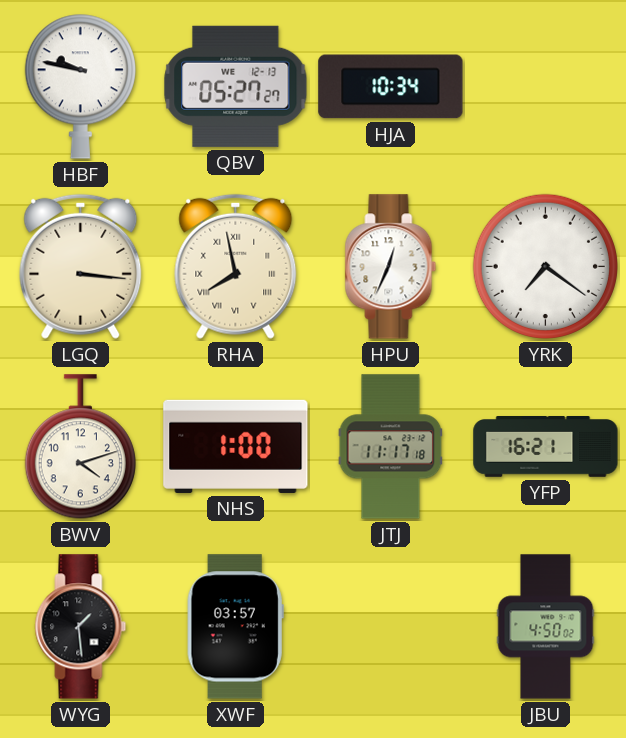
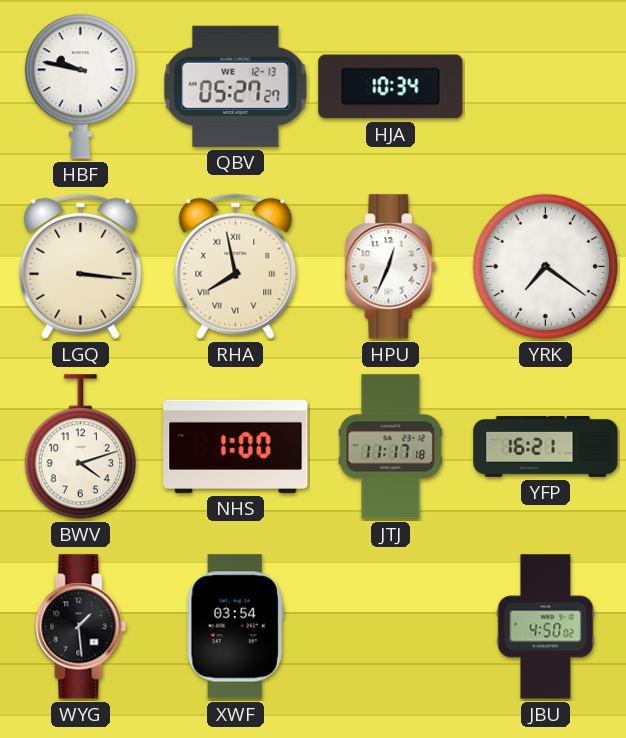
XWF: 03:57 -> 03:54 (235, 627)
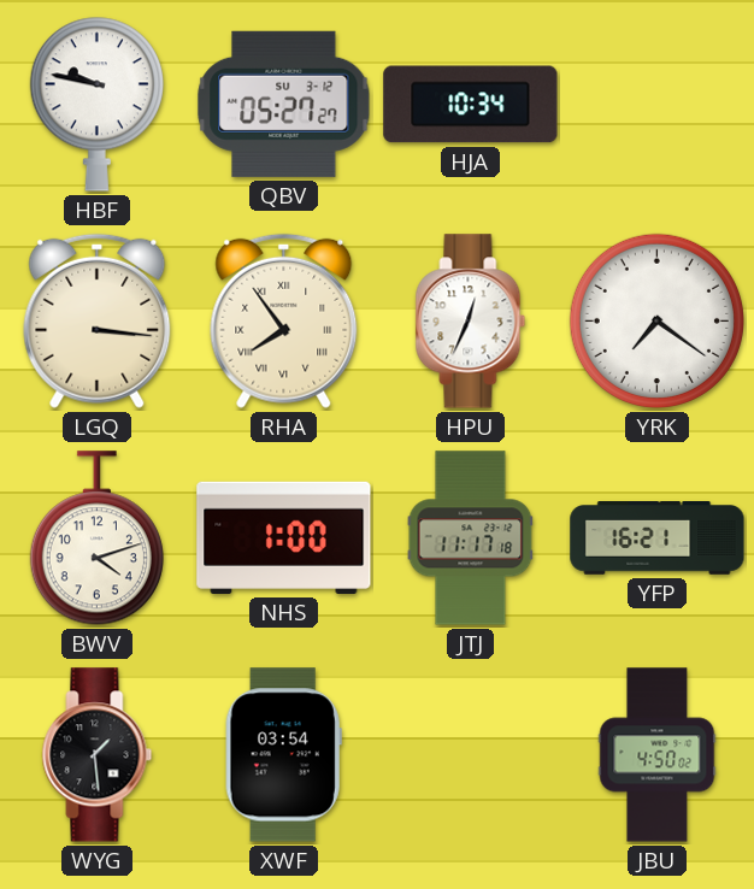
QBV date: WE 12-13 -> SU 3-12 (284, 104)
RHA: 7:58 -> 7:54 (284, 320)
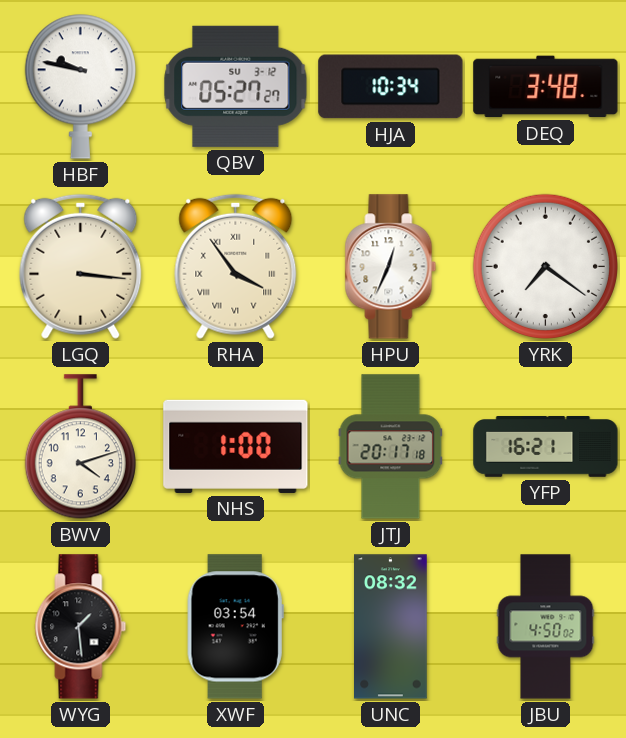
DEQ: none -> 3:48 (546, 87)
RHA: 7:54 -> 3:54 (236, 266)
JTJ: 11:17 -> 20:17 (391, 447)
UNC: none -> 08:32 (391, 627)
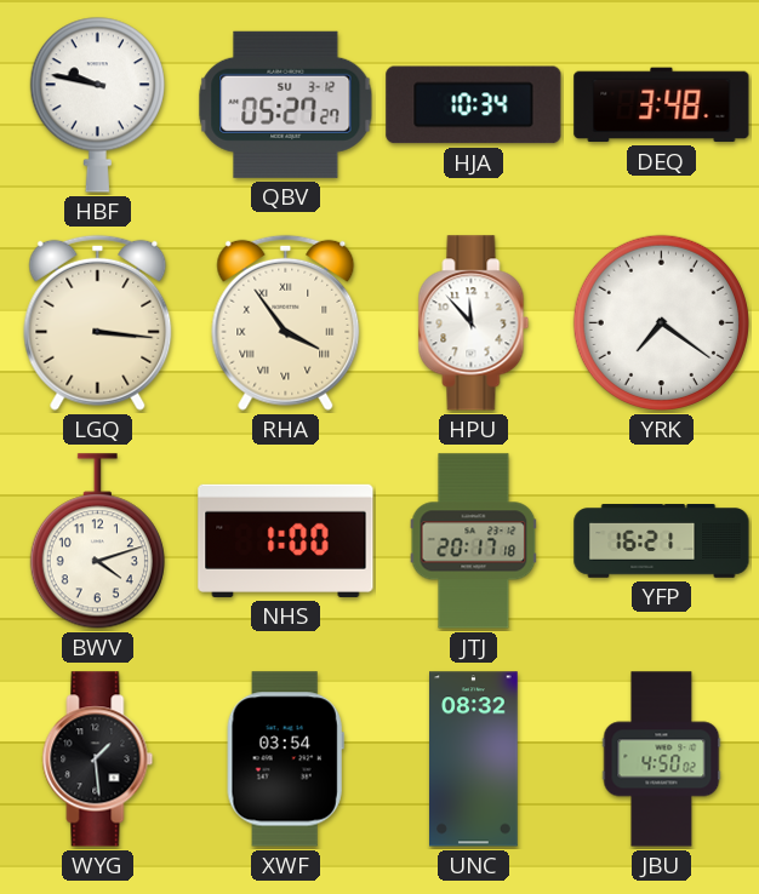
HPU: 12:34 -> 11:53 (474, 323)
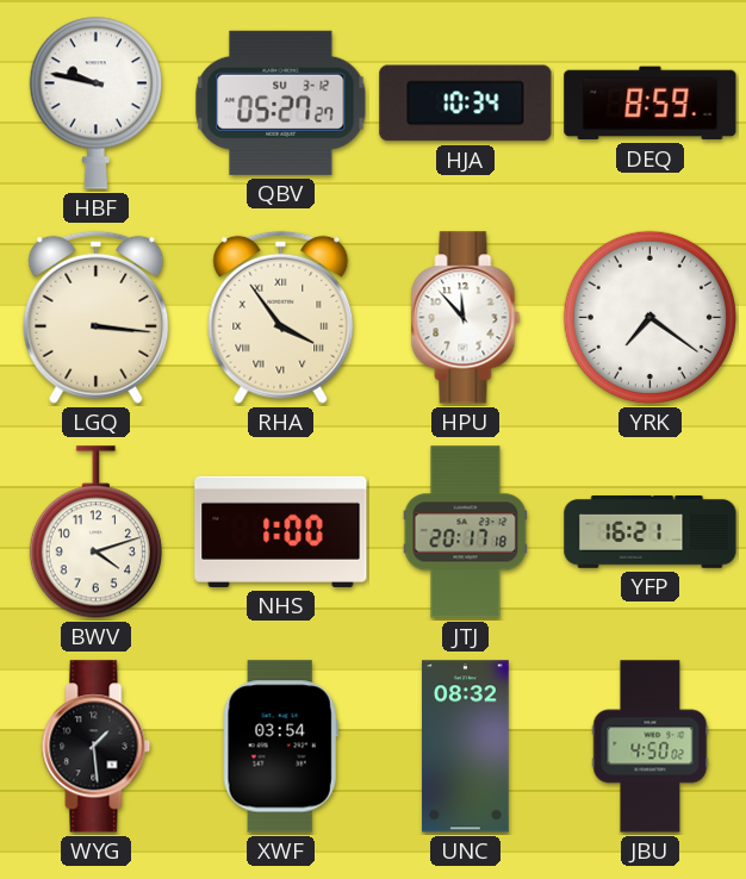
DEQ: 3:48 -> 8:59 (651, 104)
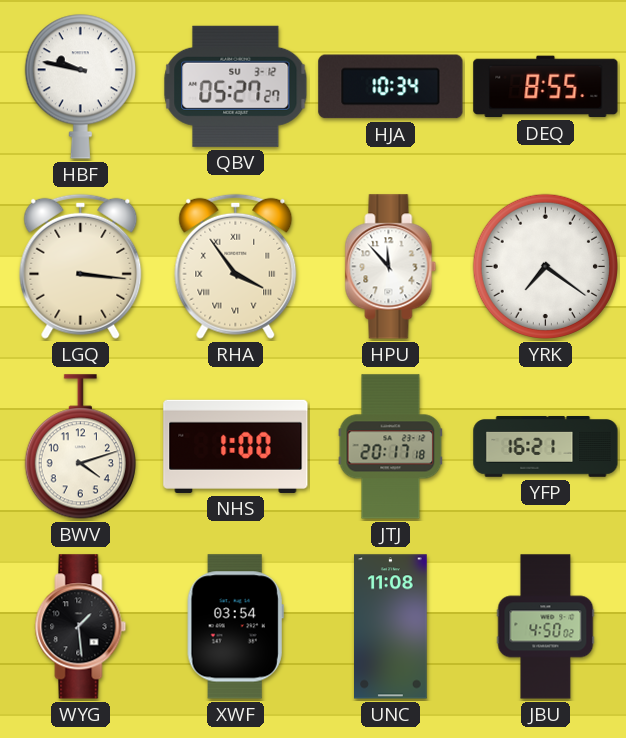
DEQ: 8:59 -> 8:55 (546, 87)
UNC: 08:32 -> 11:08 (391, 627)
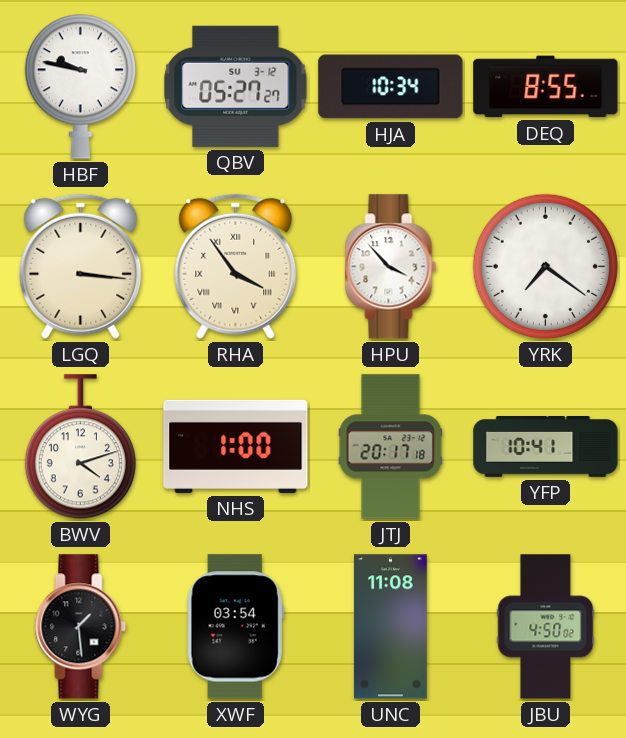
HPU: 11:53 -> 3:53 (391, 267)
YFP: 16:21 -> 10:41 (546, 447)
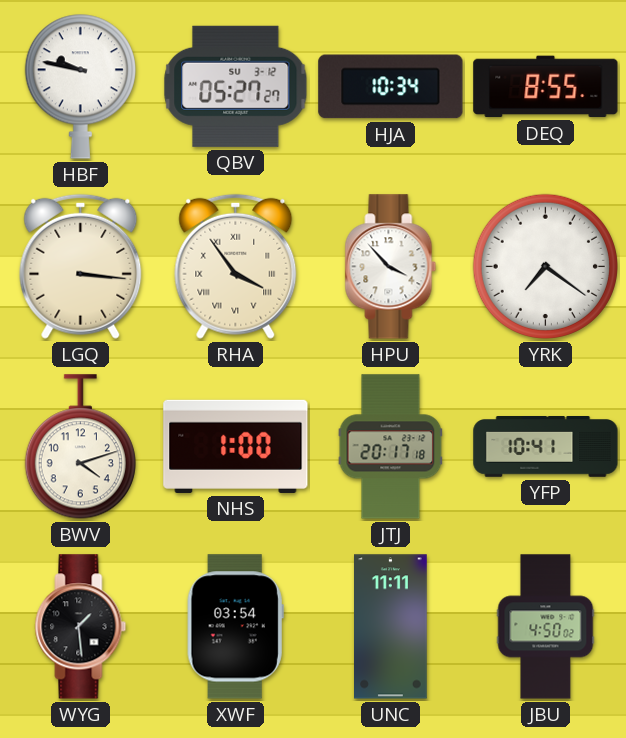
UNC: 11:08 -> 11:11 (391, 627)
